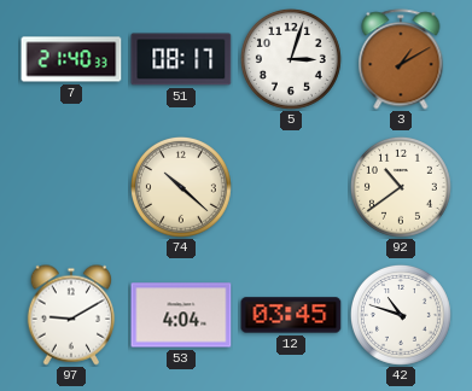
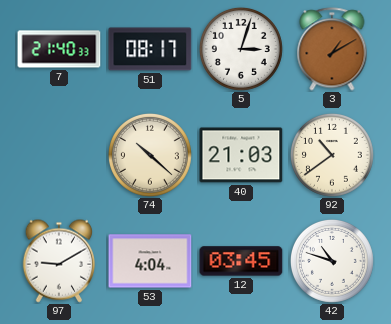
40: none -> 21:03 (241, 155)
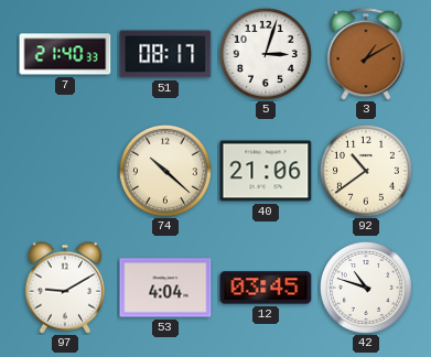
40: 21:03 -> 21:06 (266, 171)
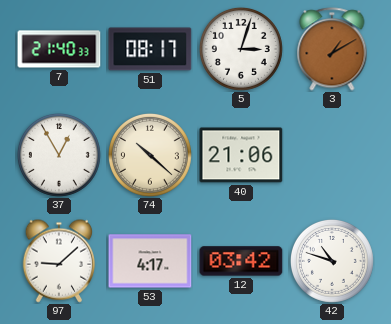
37: none -> 12:55 (59, 155)
92: 10:39 -> none (366, 171)
97: 9:10 -> 9:08 (58, 261)
53: 4:04 -> 4:17 (150, 261)
12: 03:45 -> 03:42 (241, 261)
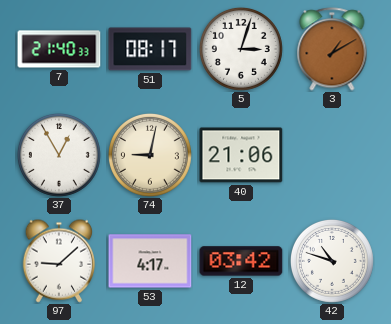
74: 10:22 -> 9:02 (150, 155)
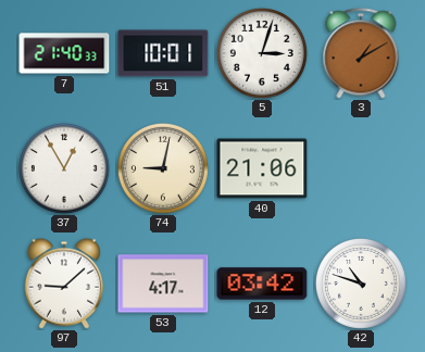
51: 08:17 -> 10:01 (163, 53)
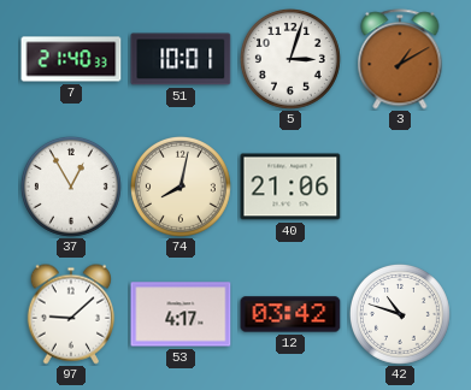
74: 9:02 -> 8:02 (181, 187)
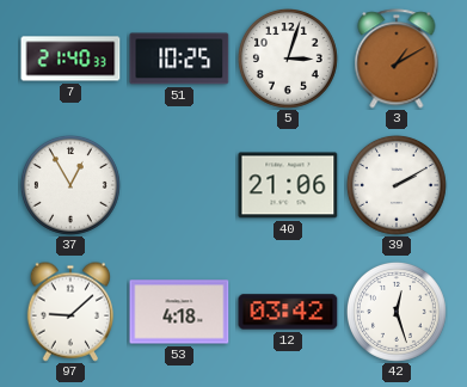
51: 10:01 -> 10:25 (179, 59)
74: 8:02 -> none (181, 187)
39: none -> 2:10 (397, 185)
53: 4:17 -> 4:18 (179, 312)
42: 10:48 -> 12:27 (397, 312)
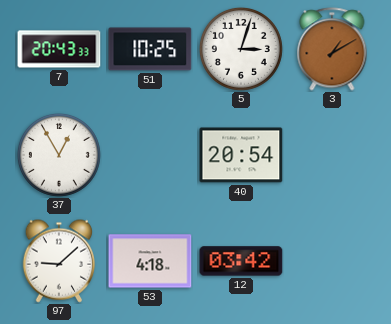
7: 21:40 -> 20:43 (59, 49)
40: 21:06 -> 20:54 (241, 155)
39: 2:10 -> none (397, 185)
42: 12:27 -> none (397, 312)
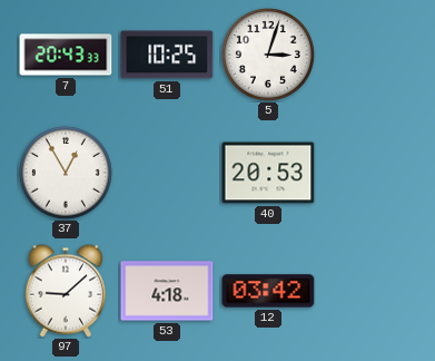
3: 1:10 -> none (332, 49)
40: 20:54 -> 20:53 (268, 173)
